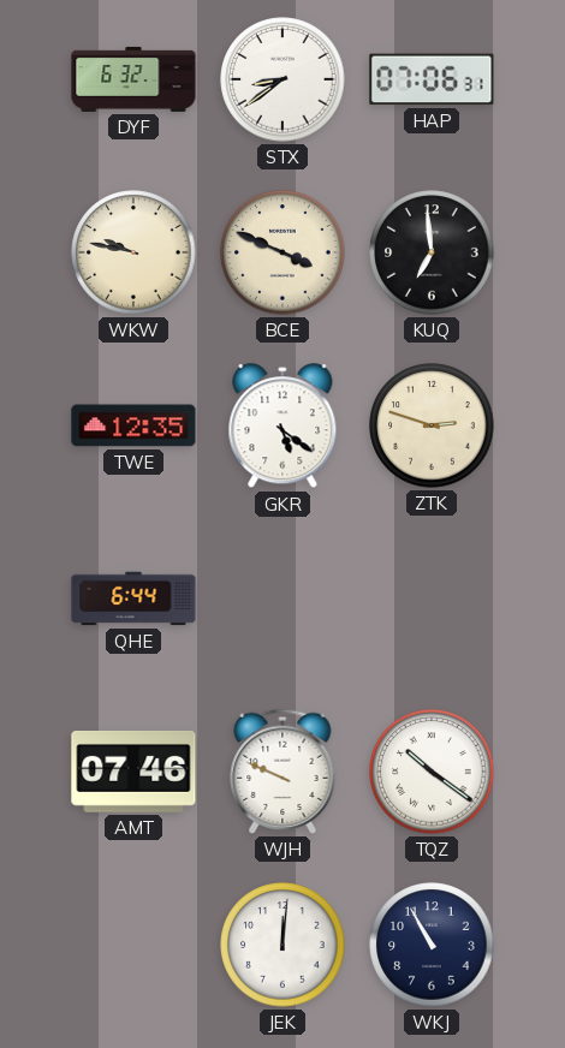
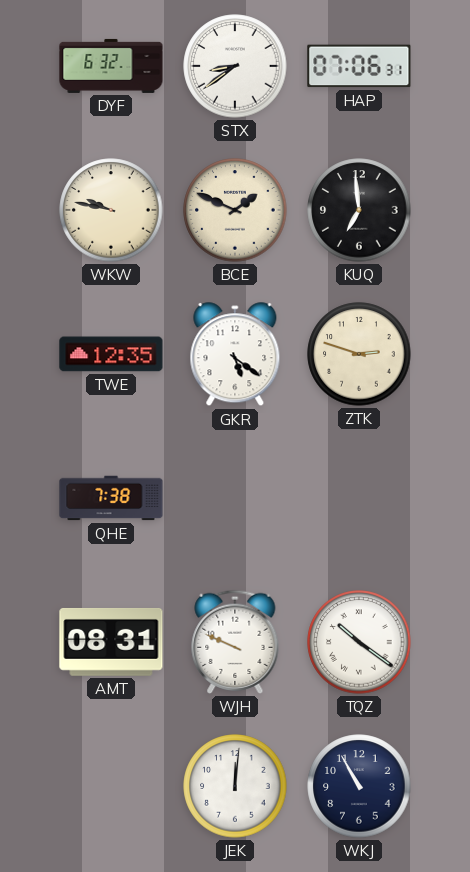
BCE: 3:49 -> 1:49 (235, 210)
QHE: 6:44 -> 7:38 (111, 498)
AMT: 07:46 -> 08:31 (111, 642)
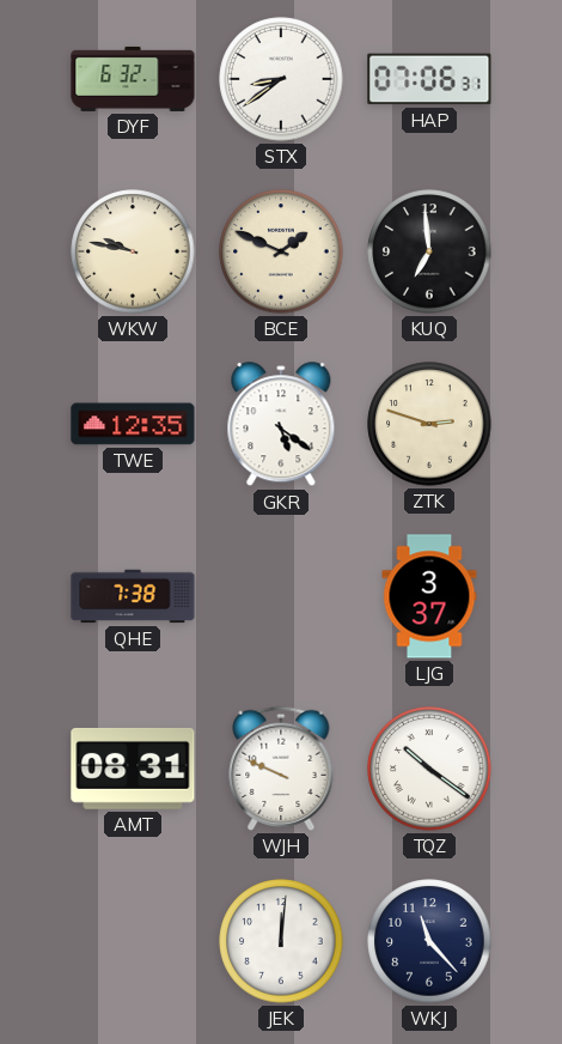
LJG: none -> 3:37 (429, 596)
WKJ: 10:55 -> 11:23 (429, 941)
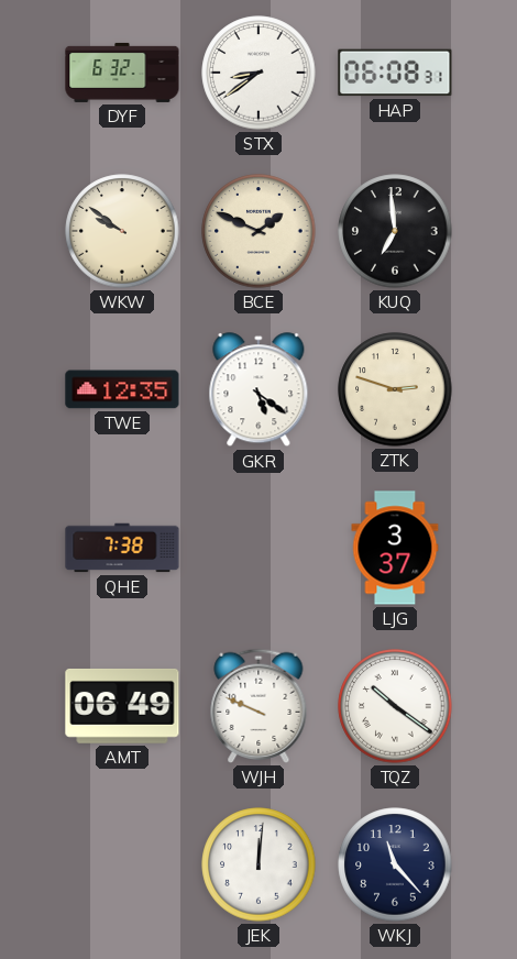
HAP: 07:06 -> 06:08 (395, 73)
WKW: 9:47 -> 9:51 (122, 231)
AMT: 08:31 -> 06:49 (122, 706)
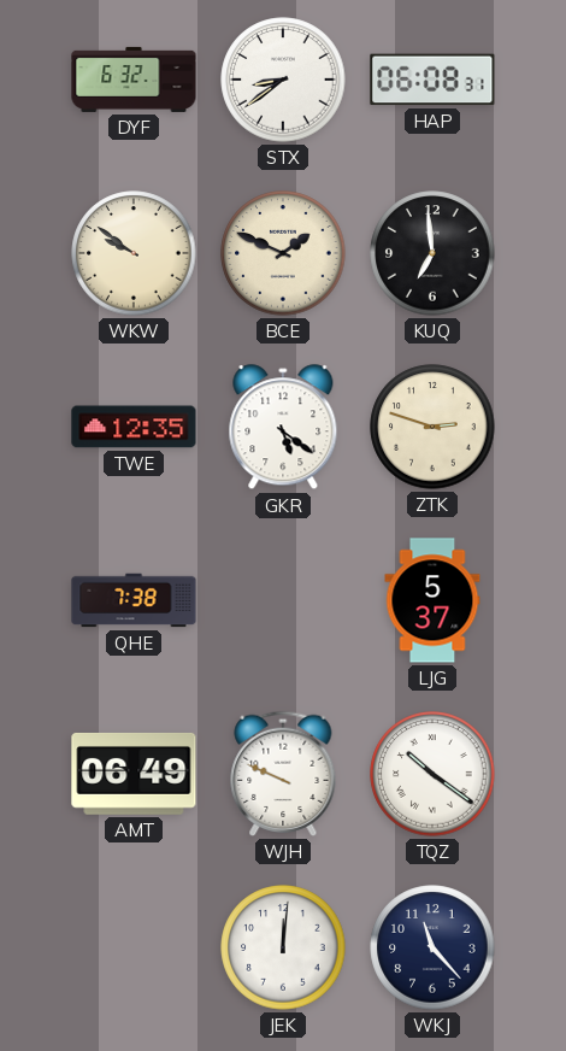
LJG: 3:37 -> 5:37 (432, 600)
